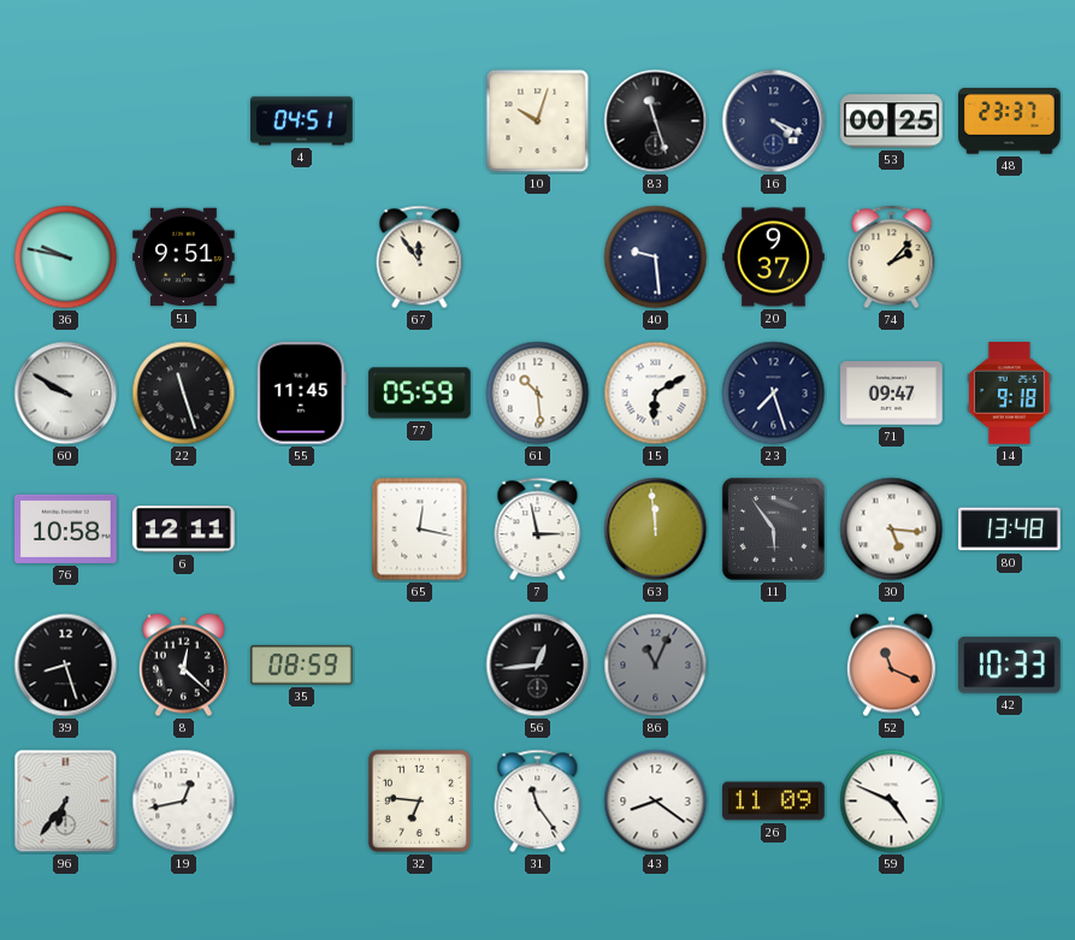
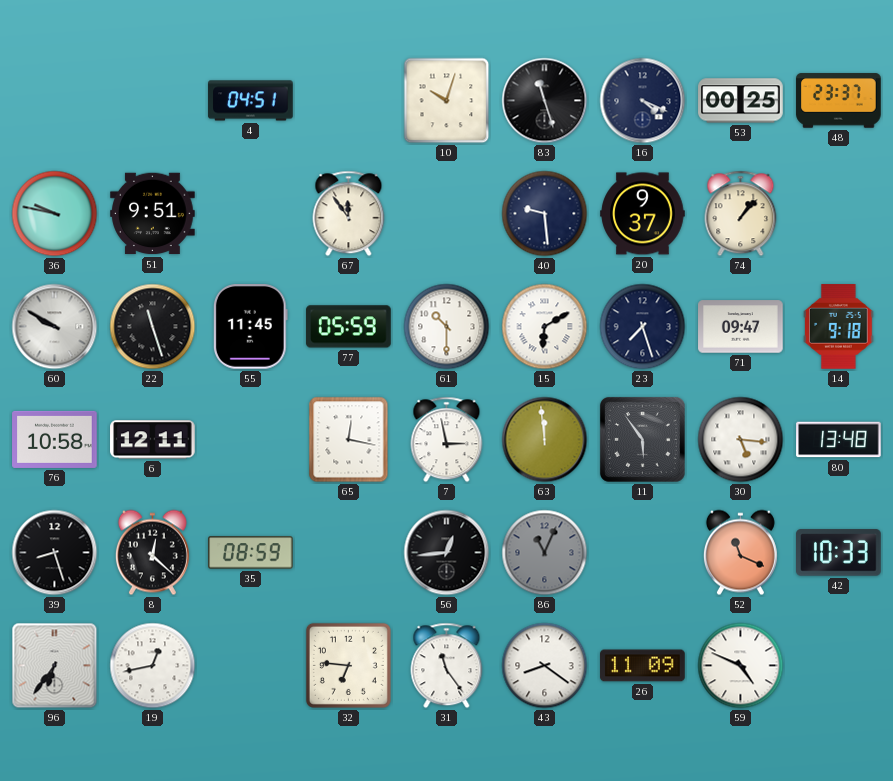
74: 2:07 -> 1:07 (741, 214)
61: 10:29 -> 10:30 (447, 327)
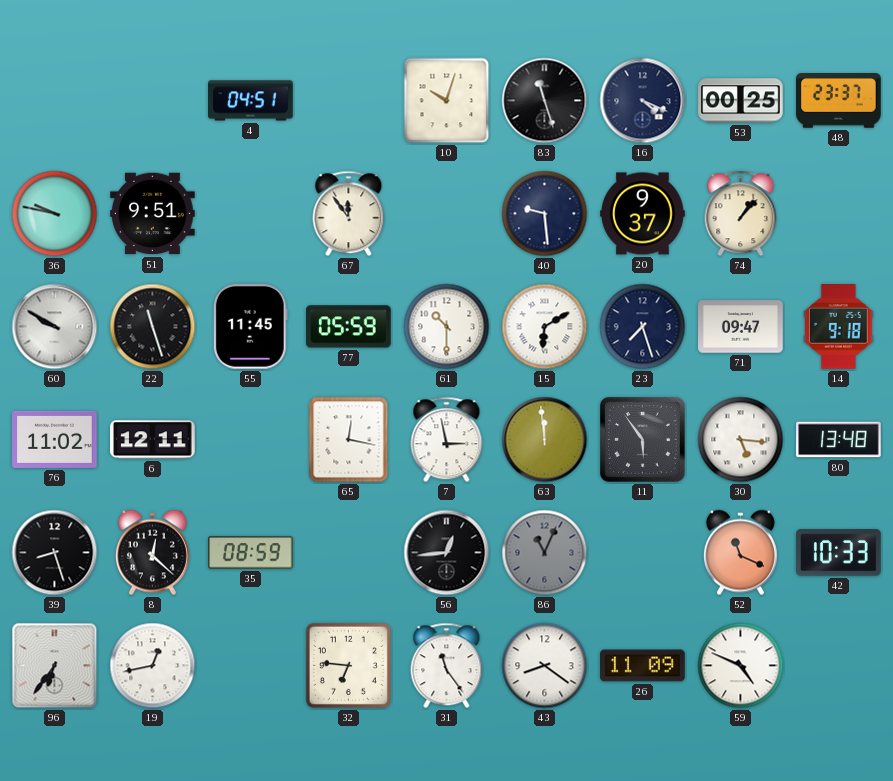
76: 10:58 -> 11:02 (55, 439)
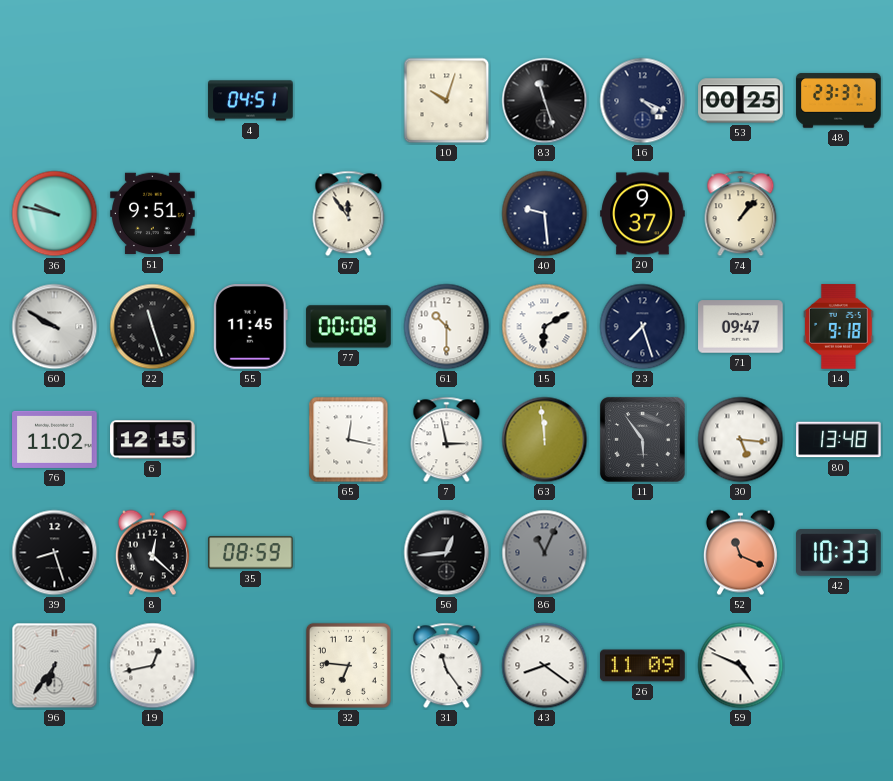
77: 05:59 -> 00:08 (349, 327)
6: 12:11 -> 12:15 (153, 440)
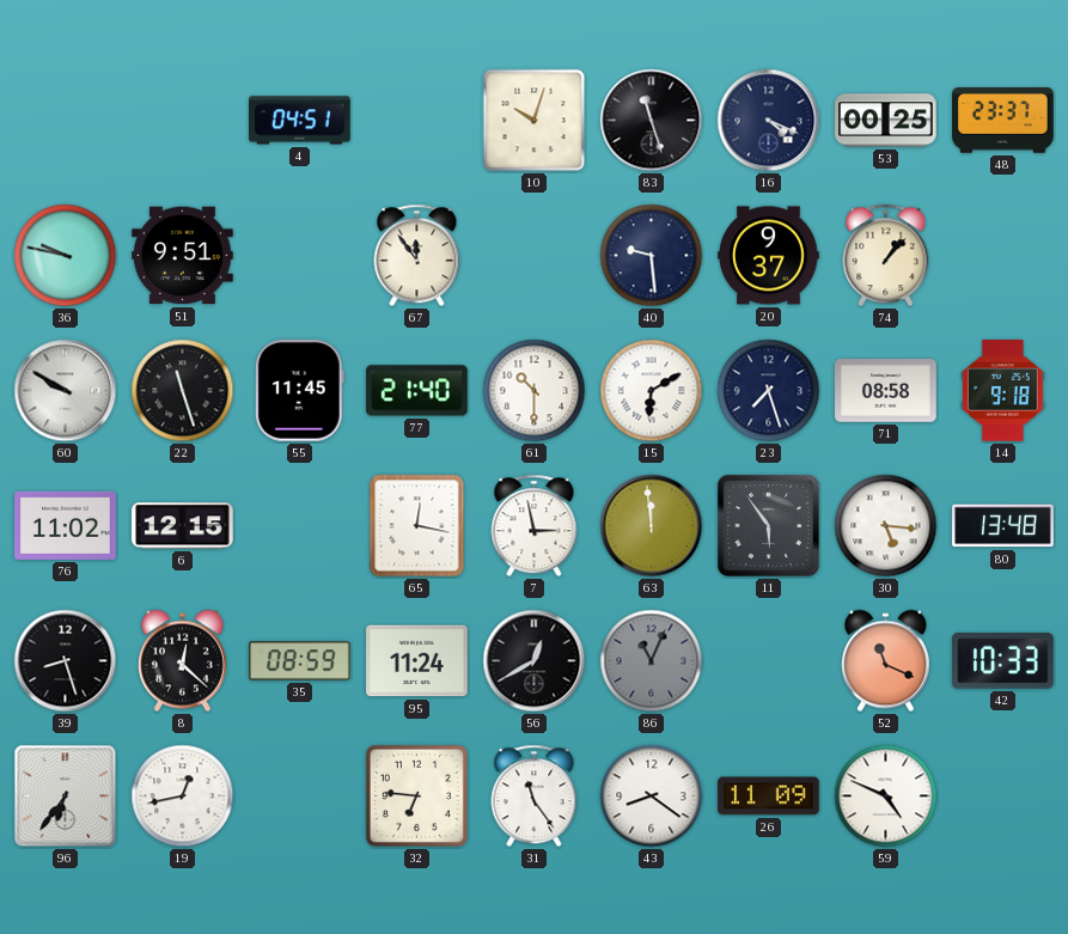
77: 00:08 -> 21:40 (417, 391)
71: 09:47 -> 08:58 (886, 391)
95: none -> 11:24 (417, 661)
56: 12:44 -> 12:40 (535, 661)
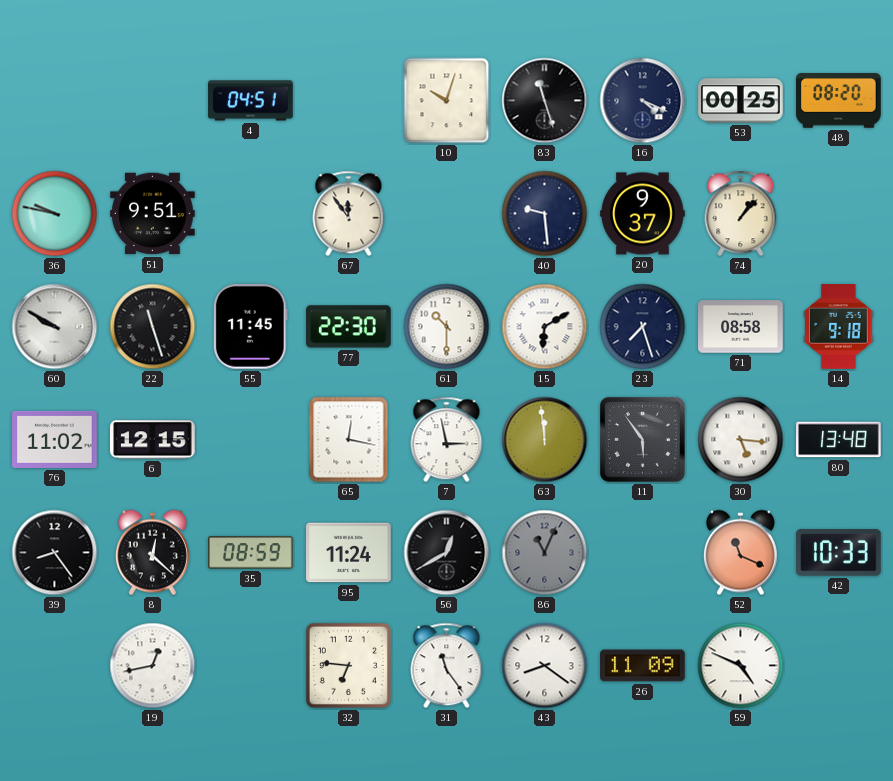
48: 23:37 -> 08:20 (839, 101)
77: 21:40 -> 22:30 (349, 327)
39: 8:27 -> 8:24 (55, 553)
96: 6:36 -> none (66, 796)
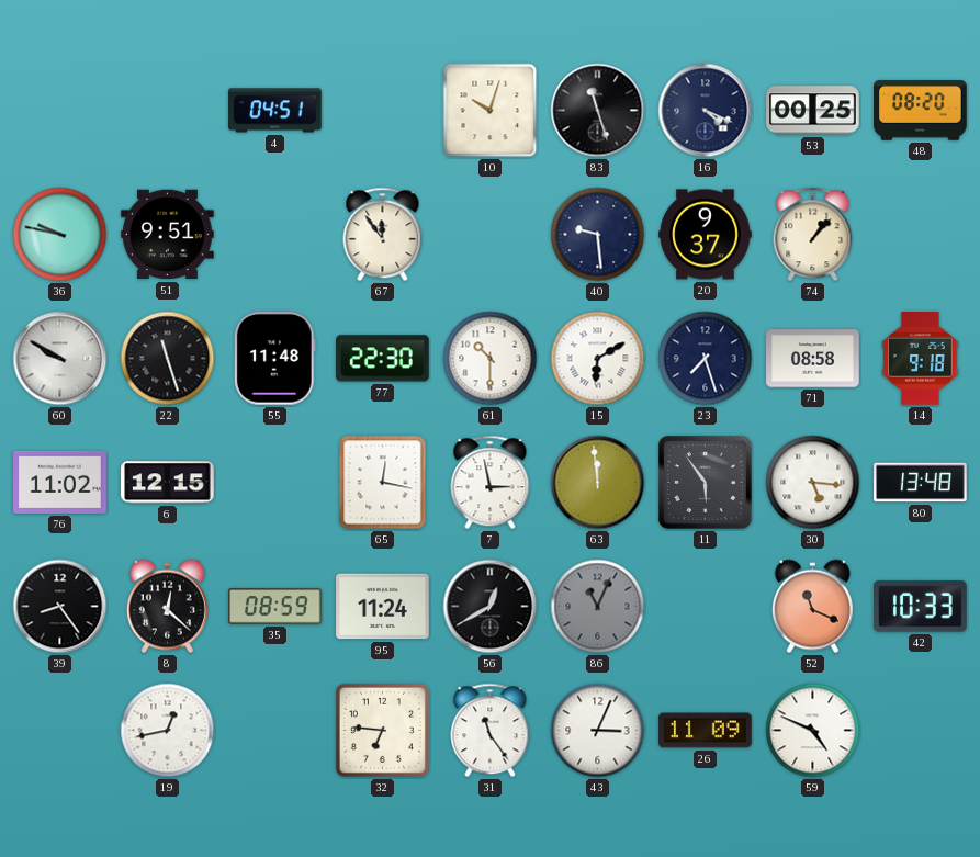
55: 11:45 -> 11:48 (274, 359)
43: 8:21 -> 3:04 (598, 731)
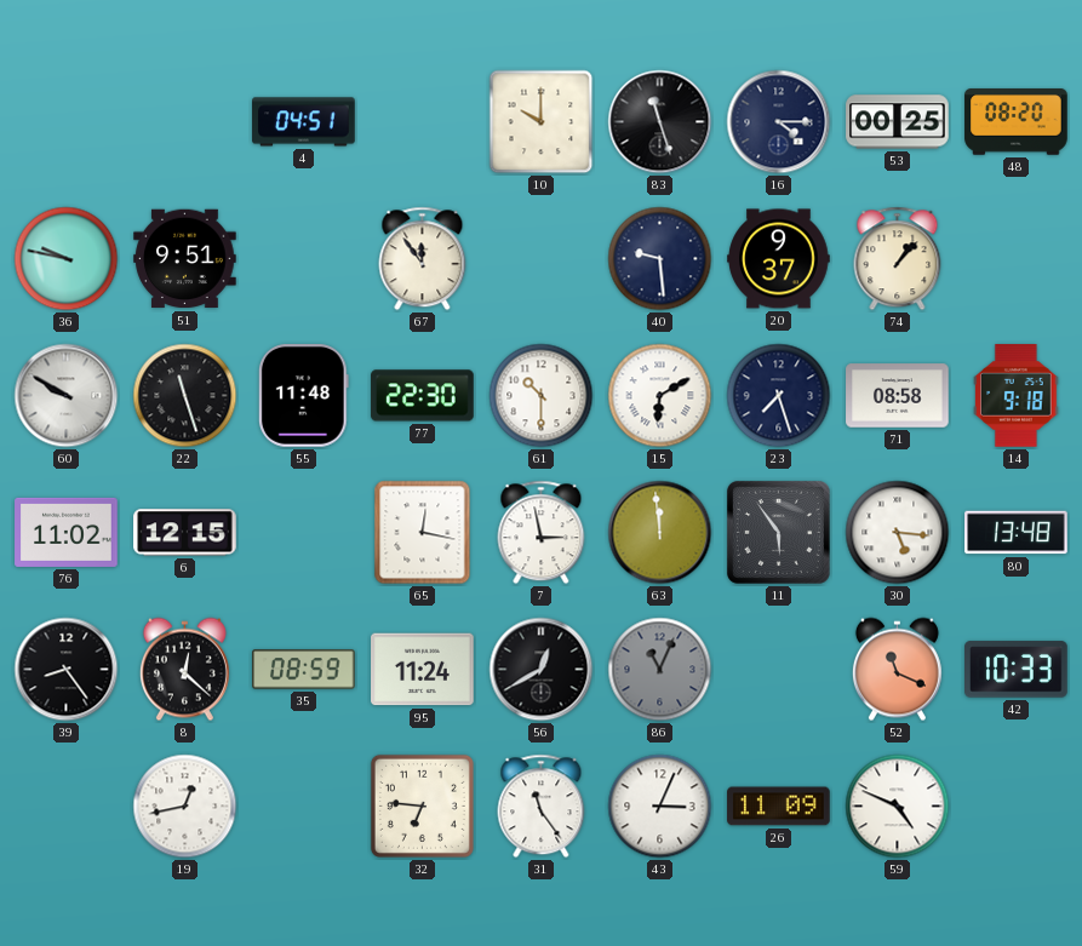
10: 10:03 -> 10:00 (542, 122)
16: 4:19 -> 4:15 (779, 122)
